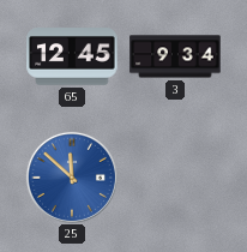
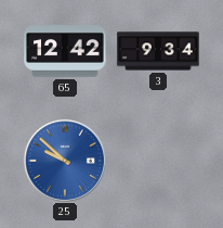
65: 12:45 -> 12:42 (65, 51)
25: 11:52 -> 9:52 (65, 161)
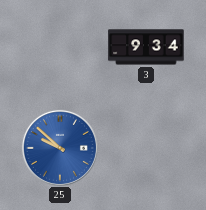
65: 12:42 -> none (65, 51)
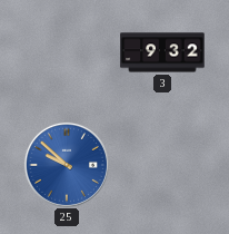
3: 9:34 -> 9:32 (162, 52)
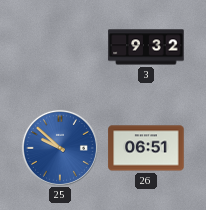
26: none -> 06:51 (146, 148)
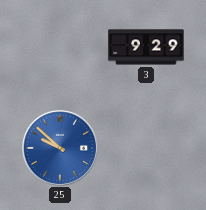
3: 9:32 -> 9:29 (146, 47)
26: 06:51 -> none (146, 148)
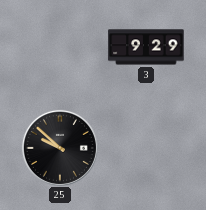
25 dial: blue -> black (60, 148)
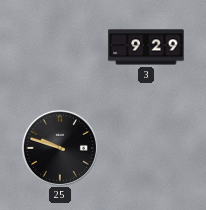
25: 9:52 -> 9:48 (60, 148)
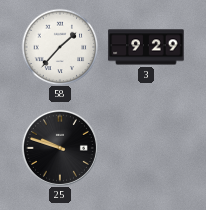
58: none -> 1:37 (60, 47)
